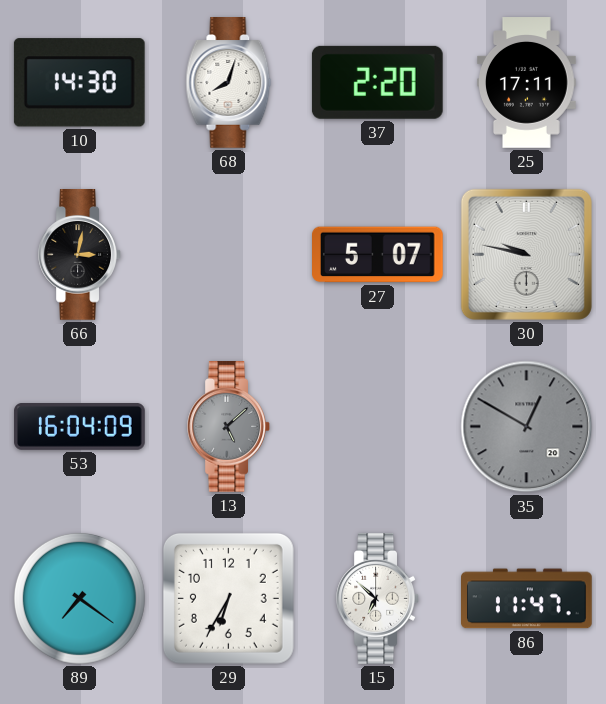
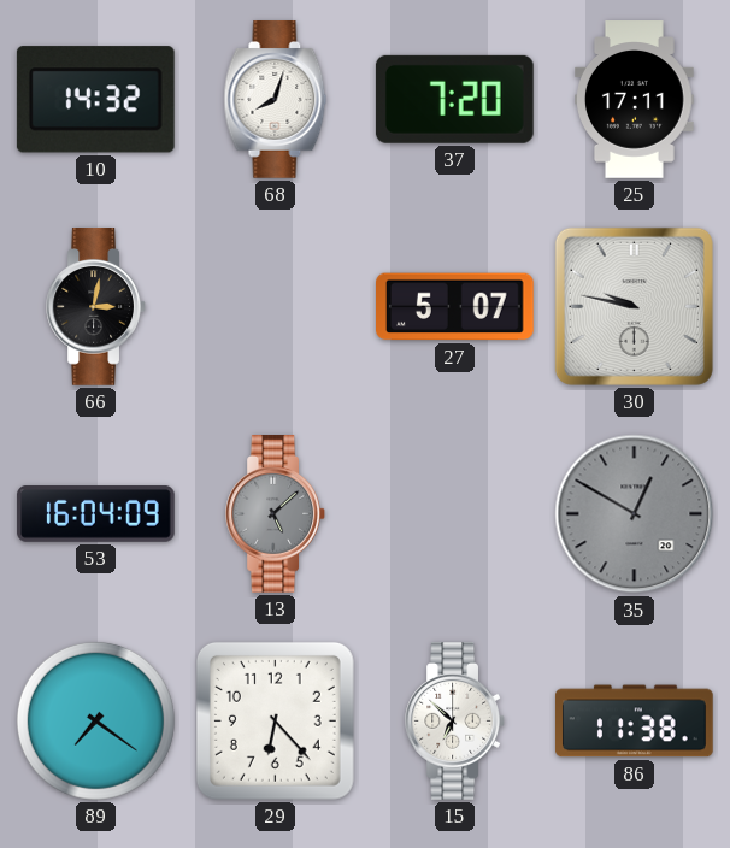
10: 14:30 -> 14:32 (95, 100)
37: 2:20 -> 7:20 (454, 99)
29: 6:35 -> 6:23 (275, 720)
86: 11:47 -> 11:38 (635, 722)
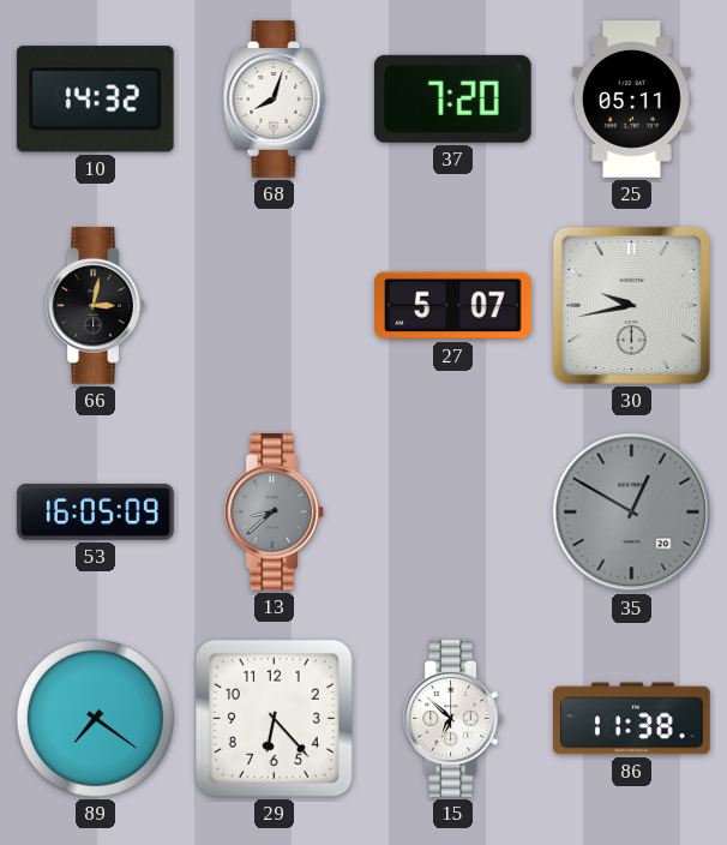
25: 17:11 -> 05:11 (632, 100)
30: 9:47 -> 9:43 (631, 305)
53: 16:04 -> 16:05 (96, 513)
13: 5:08 -> 8:38 (274, 513)
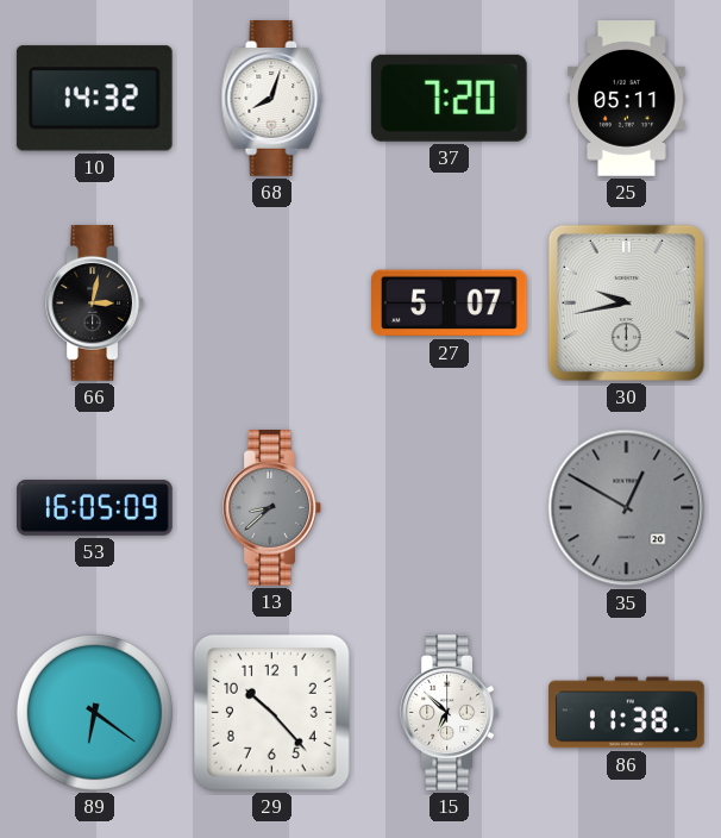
89: 7:21 -> 6:21 (94, 712)
29: 6:23 -> 10:23 (271, 712)
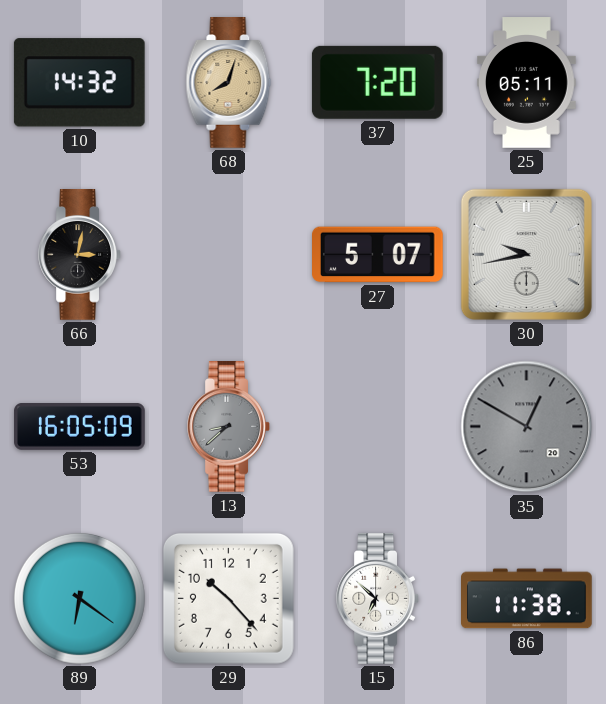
68 dial: white -> champagne (229, 83)
